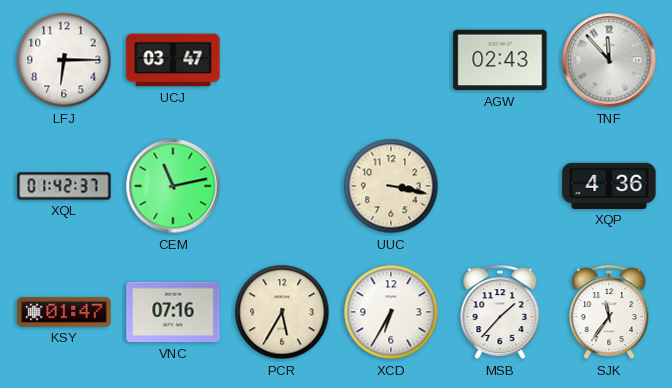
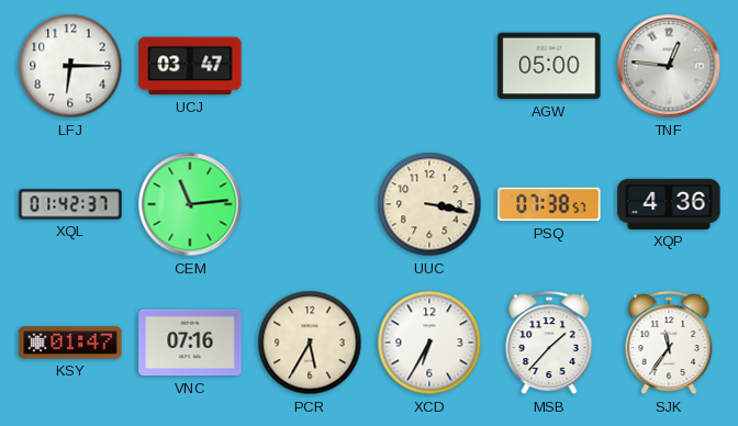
AGW: 02:43 -> 05:00 (549, 66)
TNF: 11:53 -> 12:46 (669, 66)
CEM: 11:13 -> 11:14 (190, 204)
PSQ: none -> 07:38 (549, 204)
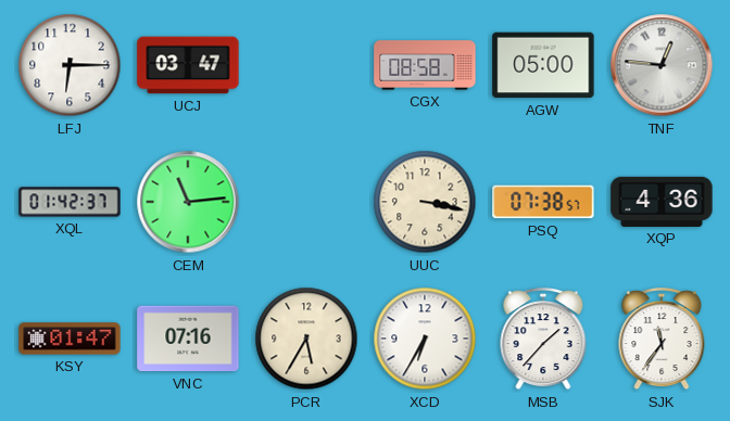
CGX: none -> 08:58 (425, 65)
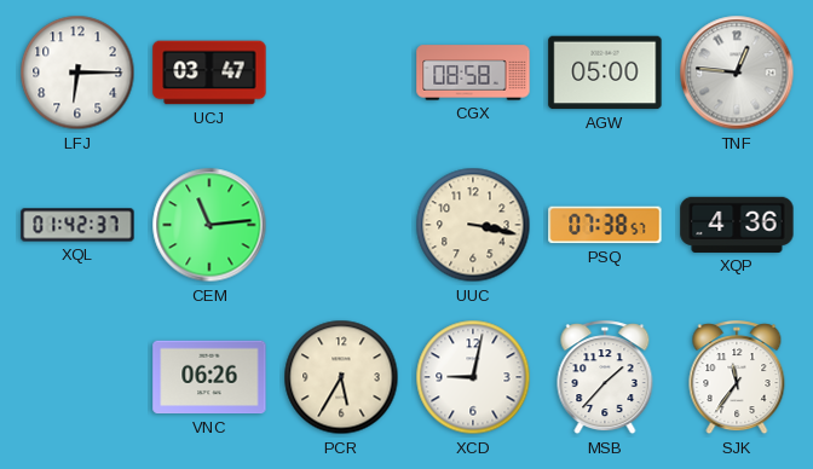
KSY: 01:47 -> none (70, 339)
VNC: 07:16 -> 06:26 (209, 377)
XCD: 6:35 -> 9:02 (473, 377)
